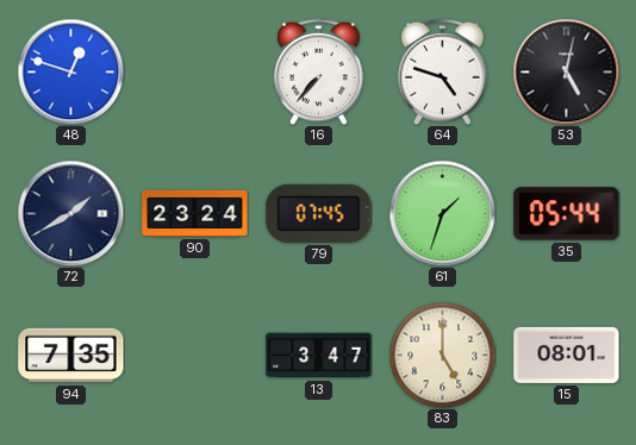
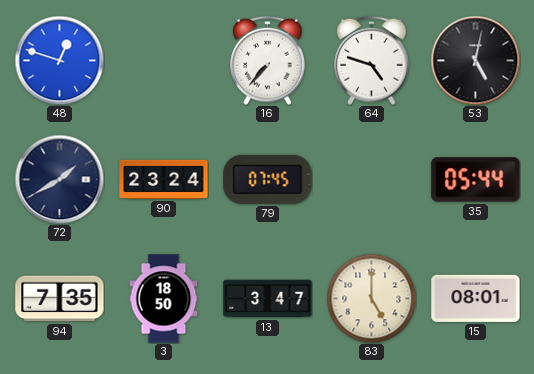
61: 1:33 -> none (442, 213)
3: none -> 18:50 (164, 299)
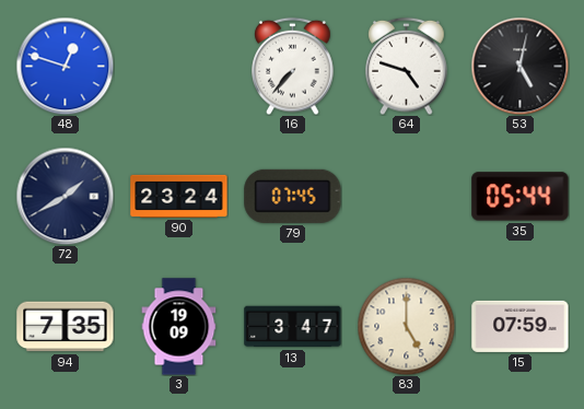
3: 18:50 -> 19:09 (179, 327)
15: 08:01 -> 07:59 (521, 326)
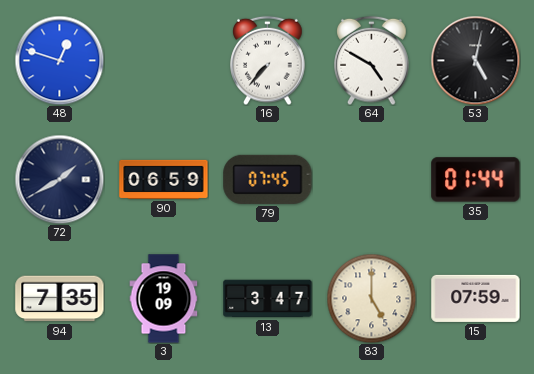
64: 4:48 -> 4:50 (372, 60)
90: 23:24 -> 06:59 (164, 179)
35: 05:44 -> 01:44 (476, 180)
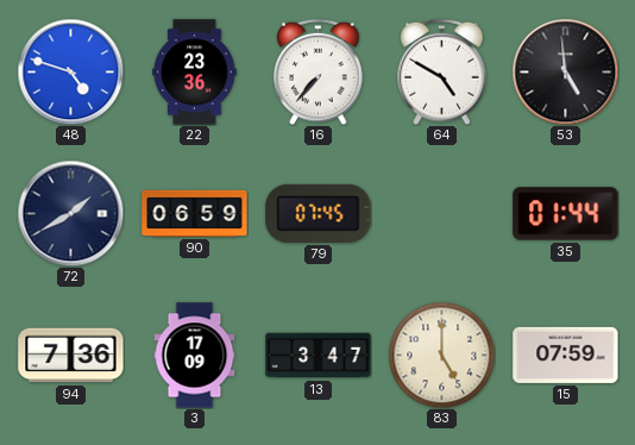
48: 12:48 -> 4:48 (70, 71)
22: none -> 23:36 (195, 73)
53: 5:02 -> 4:59 (565, 71)
94: 7:35 -> 7:36 (71, 356)
3: 19:09 -> 17:09 (195, 356)
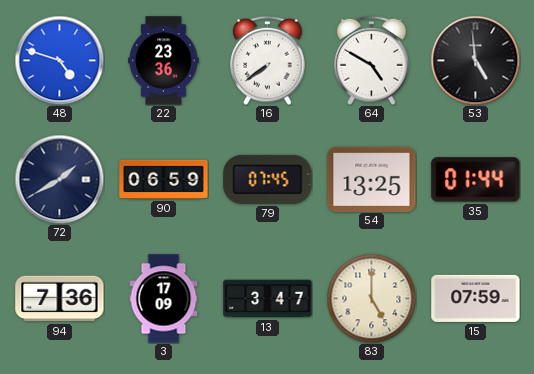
16: 7:37 -> 7:39 (268, 60)
54: none -> 13:25 (372, 179)
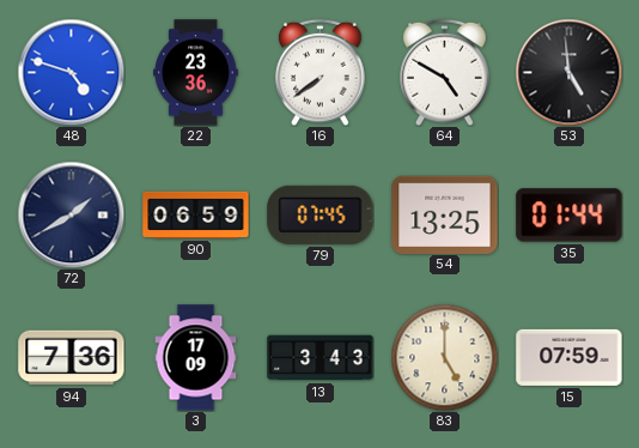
13: 3:47 -> 3:43 (321, 358)
